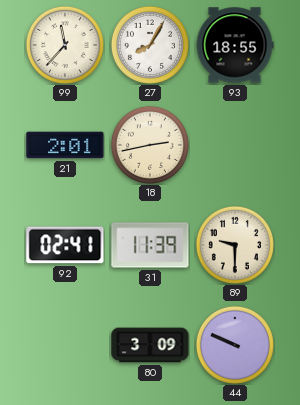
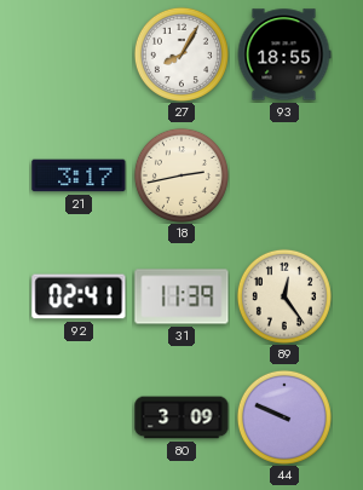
99: 11:37 -> none (65, 45)
21: 2:01 -> 3:17 (79, 175)
89: 9:30 -> 12:24 (284, 296)
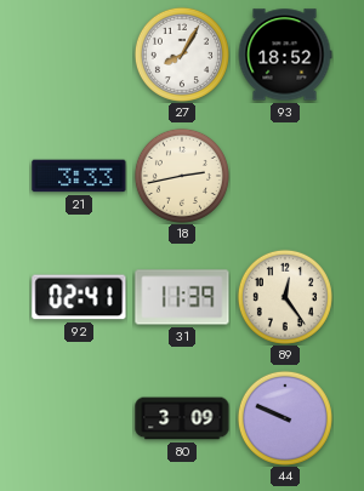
93: 18:55 -> 18:52 (285, 55)
21: 3:17 -> 3:33 (79, 176)
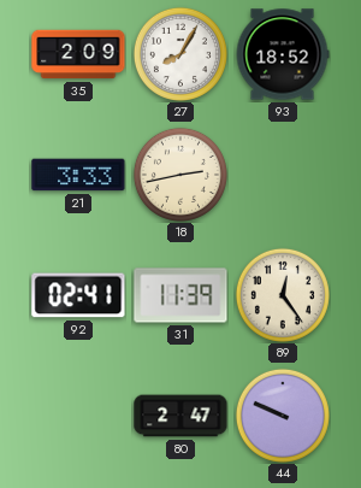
35: none -> 2:09 (78, 54)
80: 3:09 -> 2:47 (180, 416)
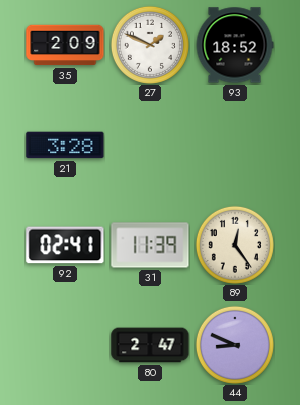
27: 8:05 -> 1:49 (150, 45)
21: 3:33 -> 3:28 (65, 145)
18: 2:43 -> none (180, 175)
44: 9:49 -> 8:49 (235, 345)
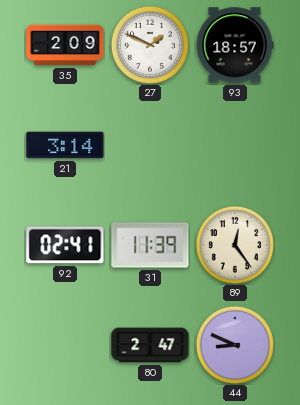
93: 18:52 -> 18:57 (235, 45)
21: 3:28 -> 3:14 (65, 145)
